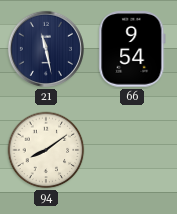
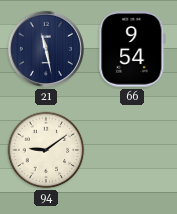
94: 8:09 -> 9:09 (46, 150)
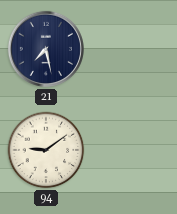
21: 11:28 -> 7:28 (46, 49)
66: 9:54 -> none (132, 49)
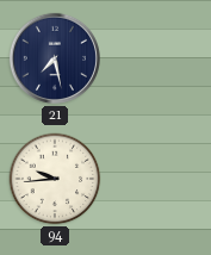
94: 9:09 -> 9:44 (55, 179)
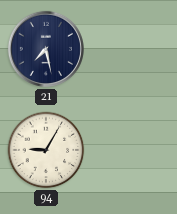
94: 9:44 -> 9:05 (46, 150)
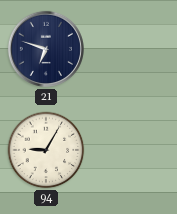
21: 7:28 -> 6:48 (46, 49)
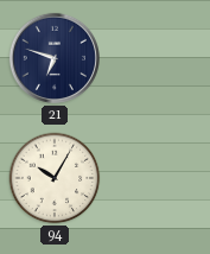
94: 9:05 -> 10:05 (55, 178)
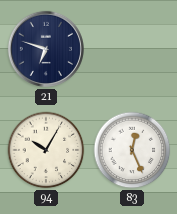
83: none -> 12:26 (132, 150)
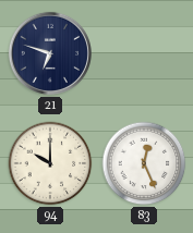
94: 10:05 -> 10:00 (50, 163)
